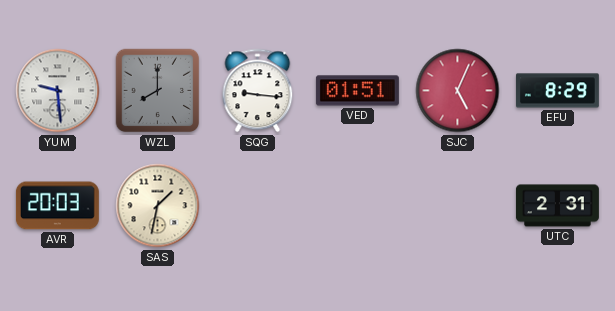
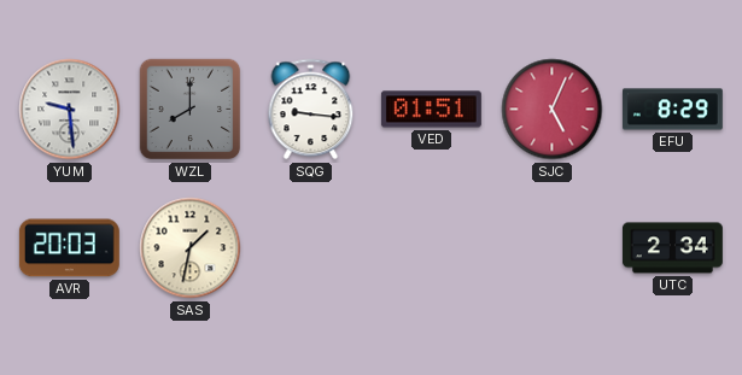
UTC: 2:31 -> 2:34 (672, 248)
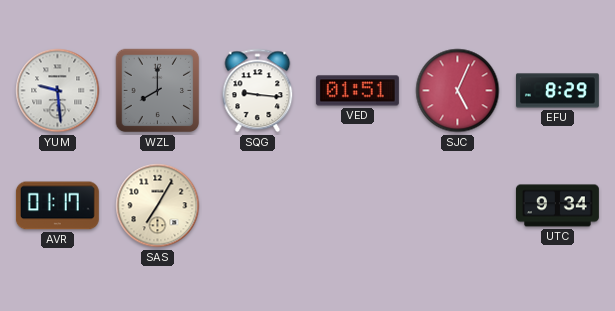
AVR: 20:03 -> 01:17 (57, 206)
SAS: 1:32 -> 7:05 (158, 206)
UTC: 2:34 -> 9:34 (557, 206)
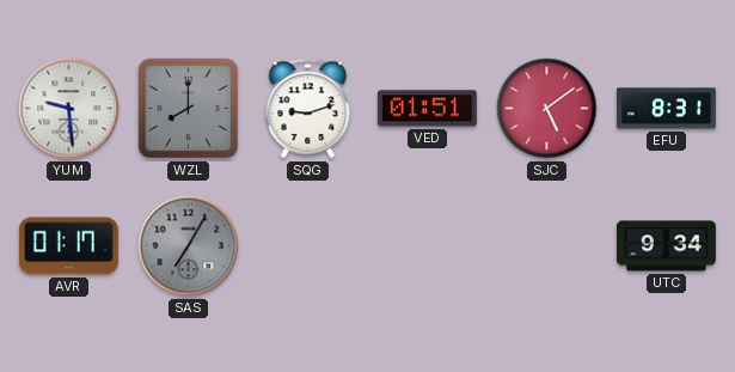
SQG: 9:16 -> 9:12 (308, 109)
SJC: 5:04 -> 5:09 (547, 109)
EFU: 8:29 -> 8:31 (666, 109)
SAS dial: cream -> grey (189, 246)
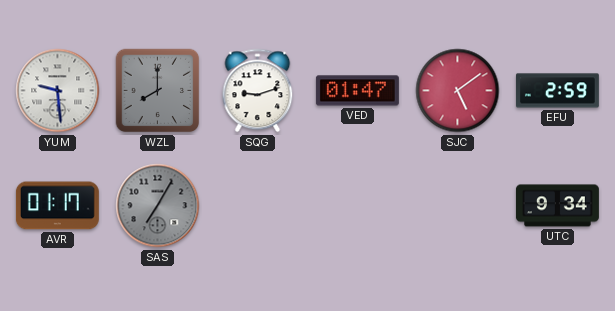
VED: 01:51 -> 01:47 (357, 91)
EFU: 8:31 -> 2:59 (557, 91)
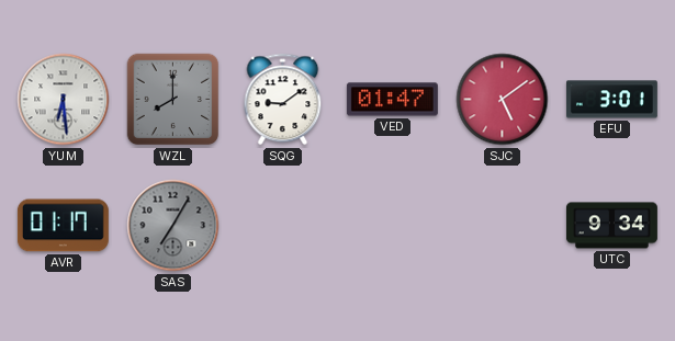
YUM: 9:29 -> 6:29 (64, 100)
SQG: 9:12 -> 9:09 (283, 100)
EFU: 2:59 -> 3:01 (611, 100)
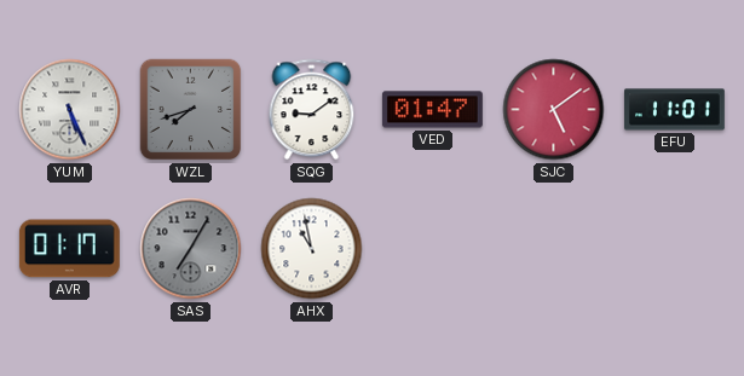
YUM: 6:29 -> 5:26 (70, 110)
WZL: 8:00 -> 7:42 (191, 110)
EFU: 3:01 -> 11:01 (674, 110)
AHX: none -> 10:58 (312, 249)
UTC: 9:34 -> none (611, 226)
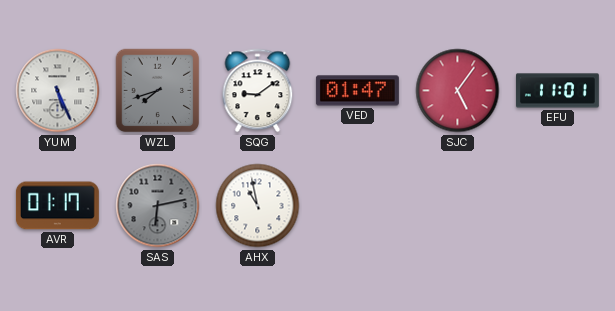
SJC: 5:09 -> 5:06 (458, 91)
SAS: 7:05 -> 6:13 (158, 206)
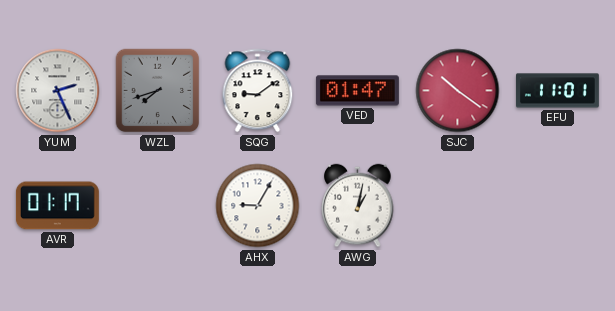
YUM: 5:26 -> 2:26 (58, 91)
SJC: 5:06 -> 10:21 (458, 91)
SAS: 6:13 -> none (158, 206)
AHX: 10:58 -> 9:05 (258, 206)
AWG: none -> 1:02 (358, 206)
